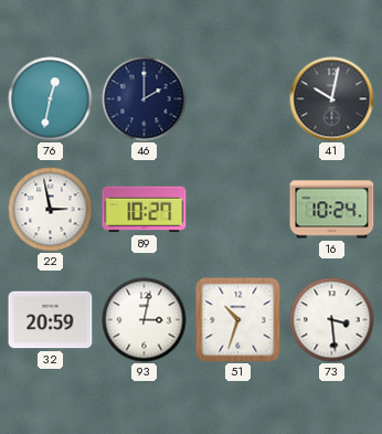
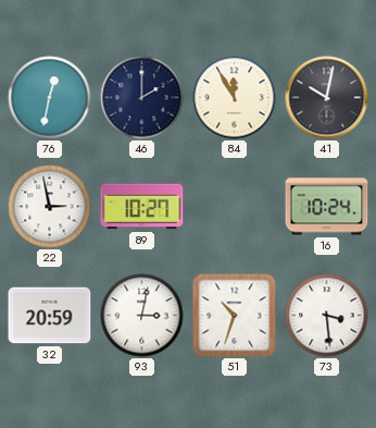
84: none -> 11:55 (235, 98)
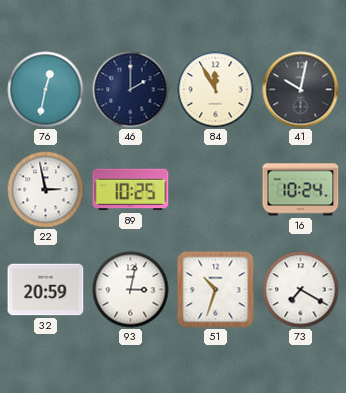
89: 10:27 -> 10:25 (131, 190)
73: 3:29 -> 7:20 (301, 290)
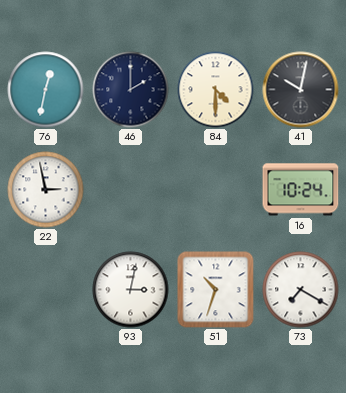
84: 11:55 -> 4:30 (216, 90)
89: 10:25 -> none (131, 190)
32: 20:59 -> none (46, 290)
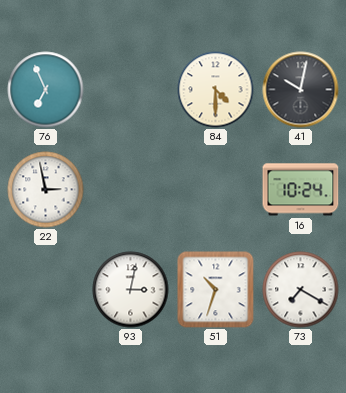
76: 12:32 -> 6:56 (46, 90)
46: 2:00 -> none (131, 90)
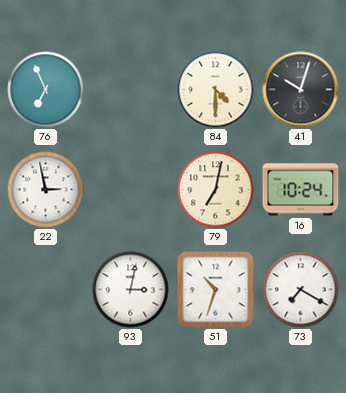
41: 10:02 -> 10:03 (301, 90)
79: none -> 7:02 (216, 190)
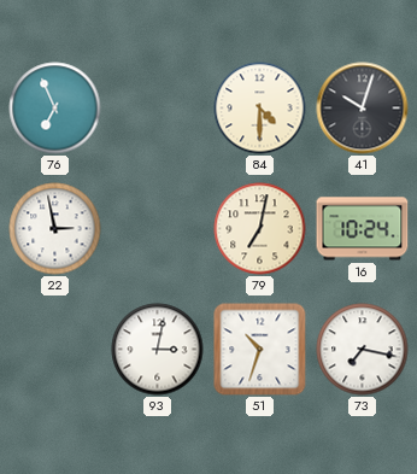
73: 7:20 -> 7:17 (363, 350)
